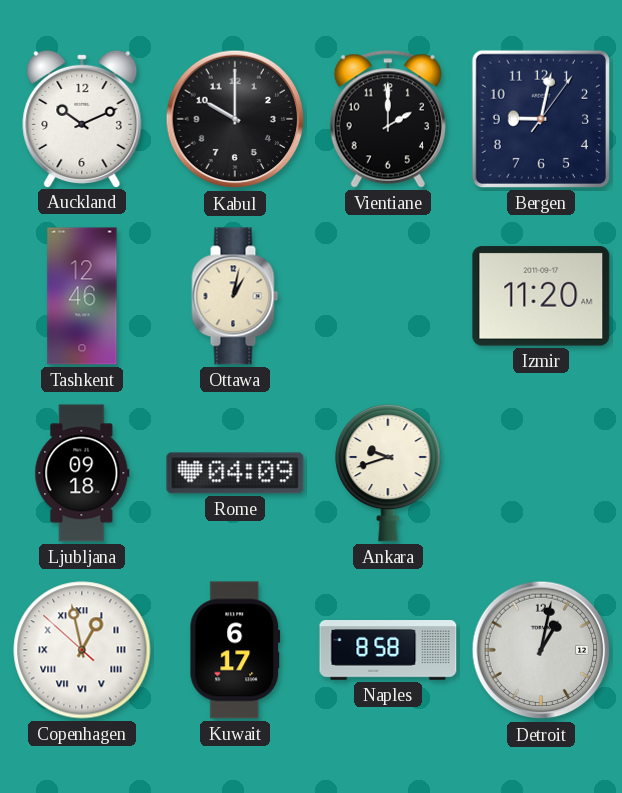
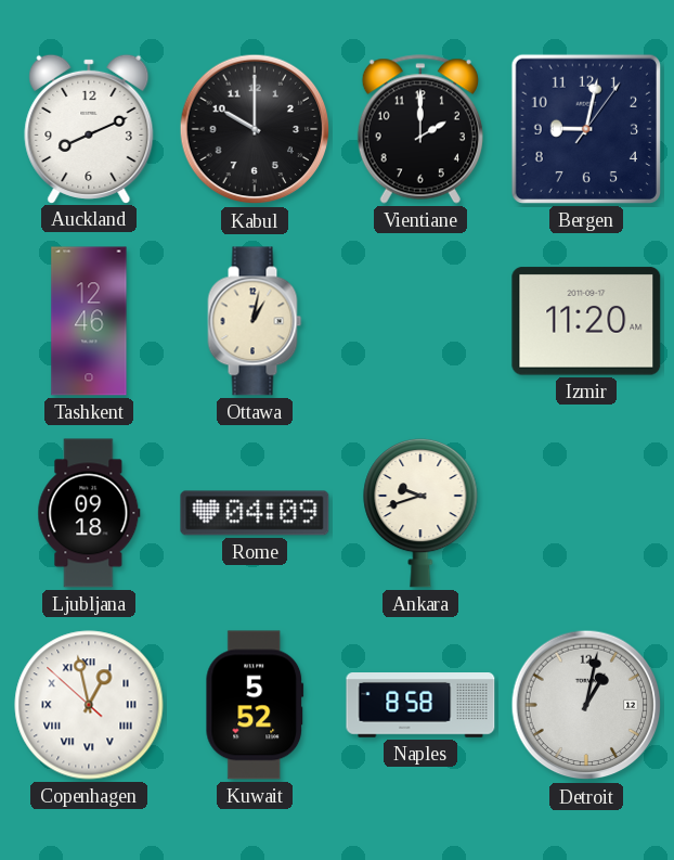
Auckland: 10:11 -> 8:11 (89, 128)
Kuwait: 6:17 -> 5:52 (255, 705)
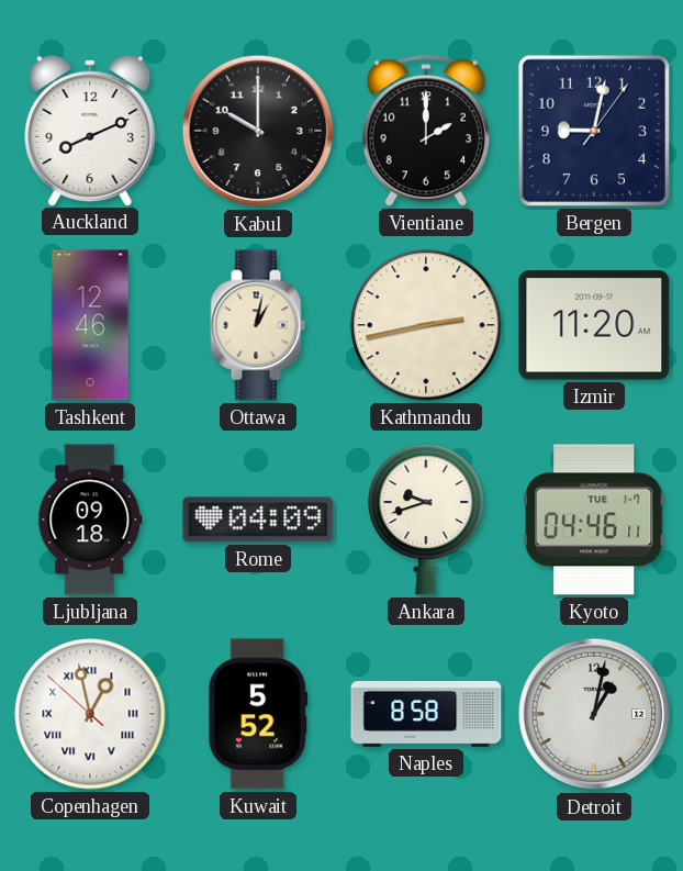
Kathmandu: none -> 2:43 (426, 325)
Kyoto: none -> 04:46 (595, 520)
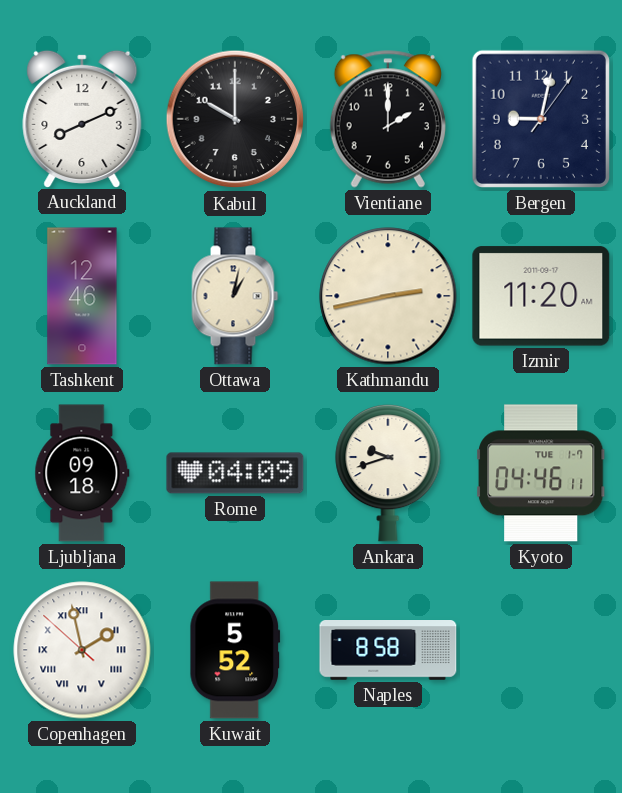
Copenhagen: 12:57 -> 1:57 (82, 650)
Detroit: 1:02 -> none (594, 714)
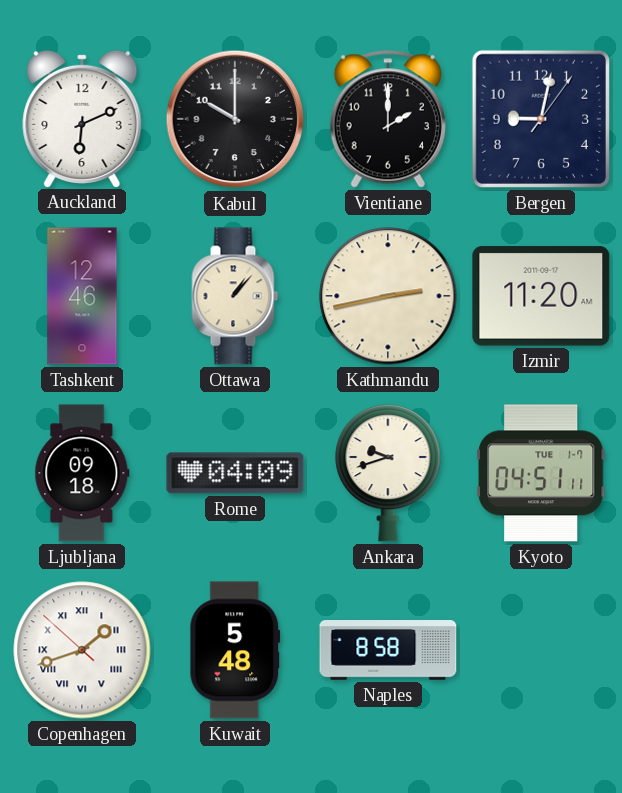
Auckland: 8:11 -> 6:11 (82, 118)
Ottawa: 1:02 -> 1:07 (235, 296)
Kyoto: 04:46 -> 04:51 (542, 473)
Copenhagen: 1:57 -> 1:41 (82, 650)
Kuwait: 5:52 -> 5:48 (235, 650)
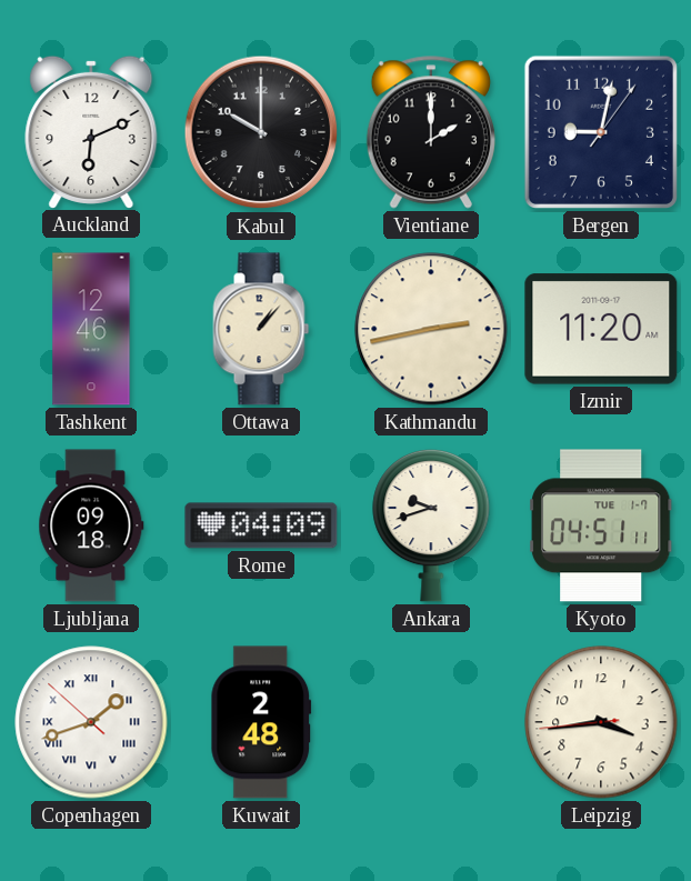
Kuwait: 5:48 -> 2:48 (261, 722)
Naples: 8:58 -> none (388, 650)
Leipzig: none -> 3:43 (601, 722)
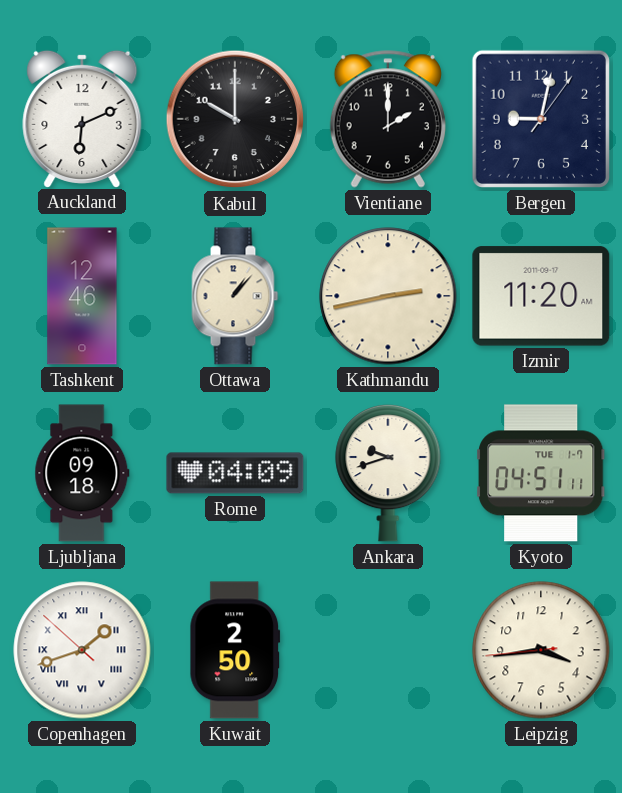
Kuwait: 2:48 -> 2:50 (235, 650)
